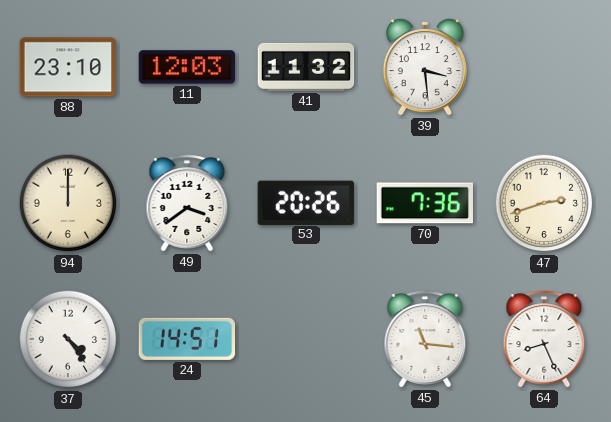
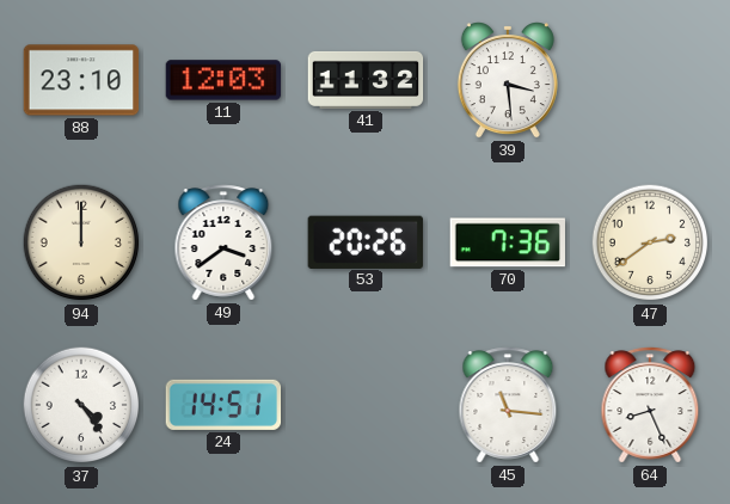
47: 2:42 -> 2:39 (650, 242)
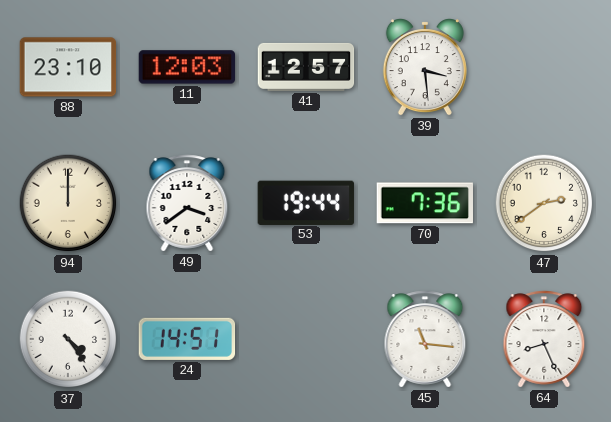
41: 11:32 -> 12:57 (306, 67)
53: 20:26 -> 19:44 (306, 202)
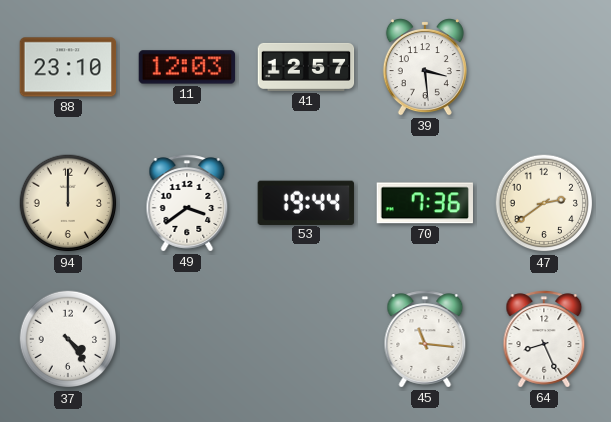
24: 14:51 -> none (187, 339)
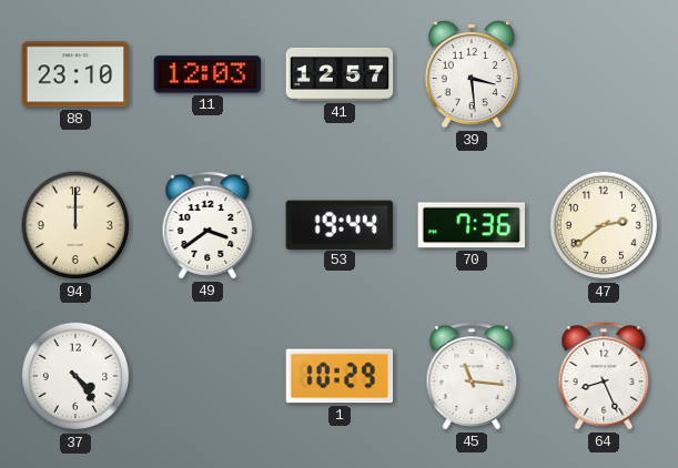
1: none -> 10:29 (340, 376)
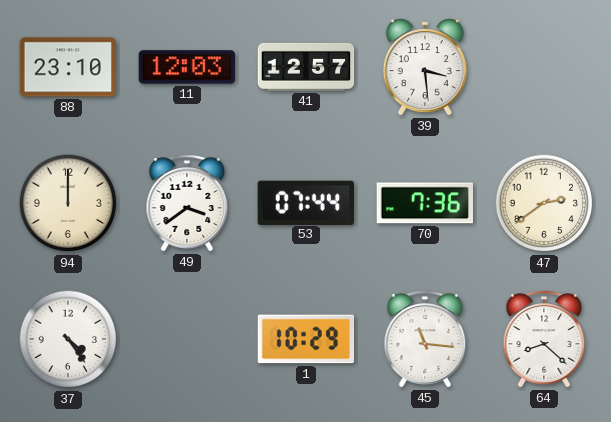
53: 19:44 -> 07:44 (306, 202)
64: 8:26 -> 8:22 (544, 339)
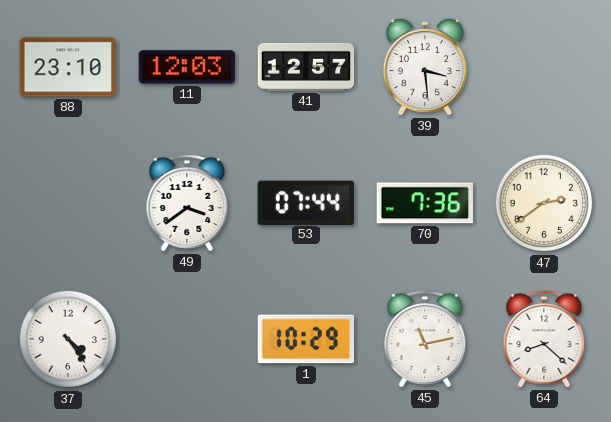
94: 12:00 -> none (68, 203)
45: 11:16 -> 11:13 (425, 339)
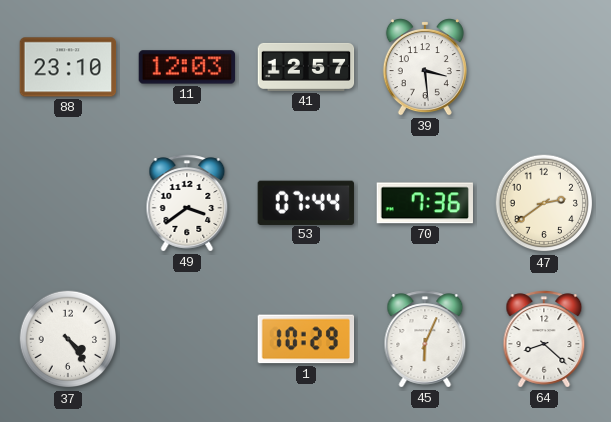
45: 11:13 -> 6:04 (425, 339)
